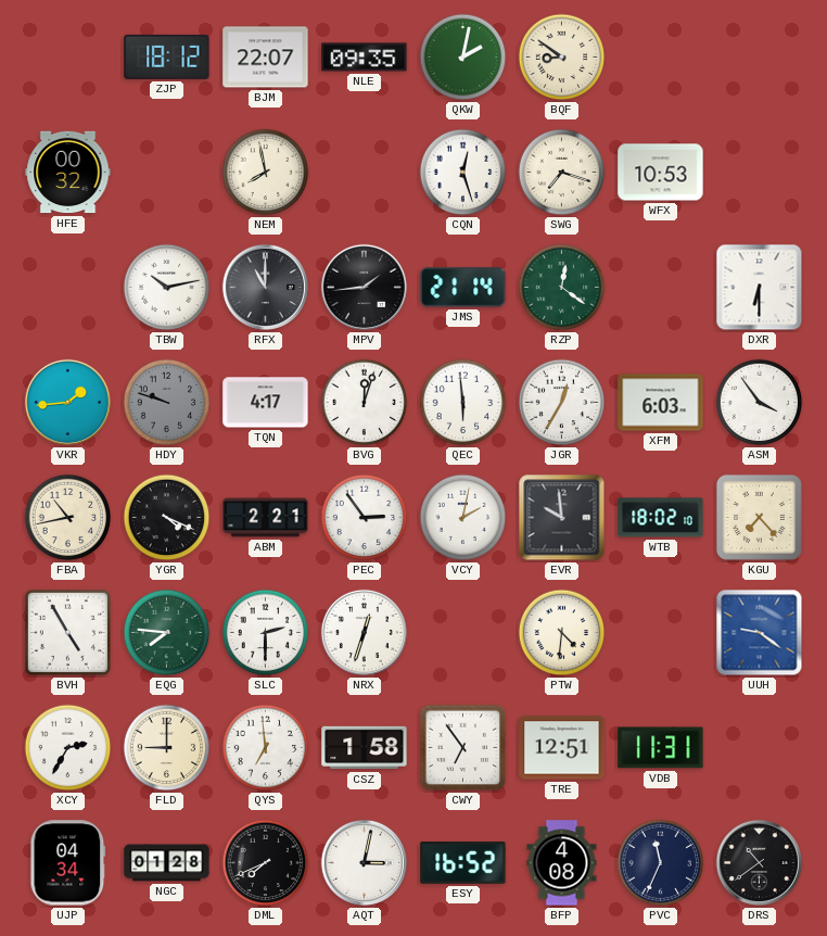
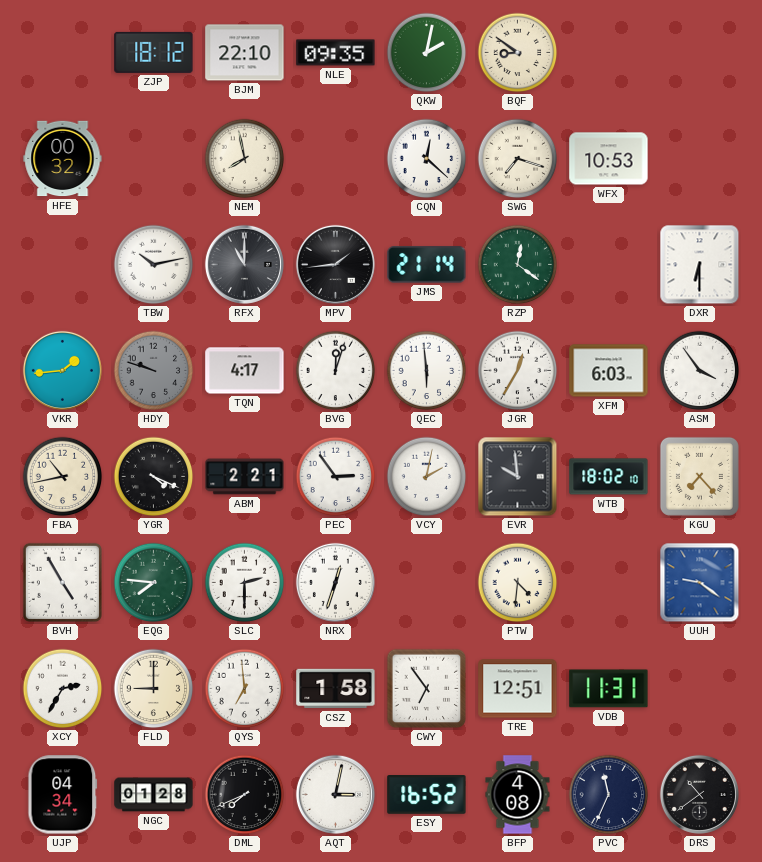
BJM: 22:07 -> 22:10 (245, 53)
CQN: 12:27 -> 12:22 (427, 159)
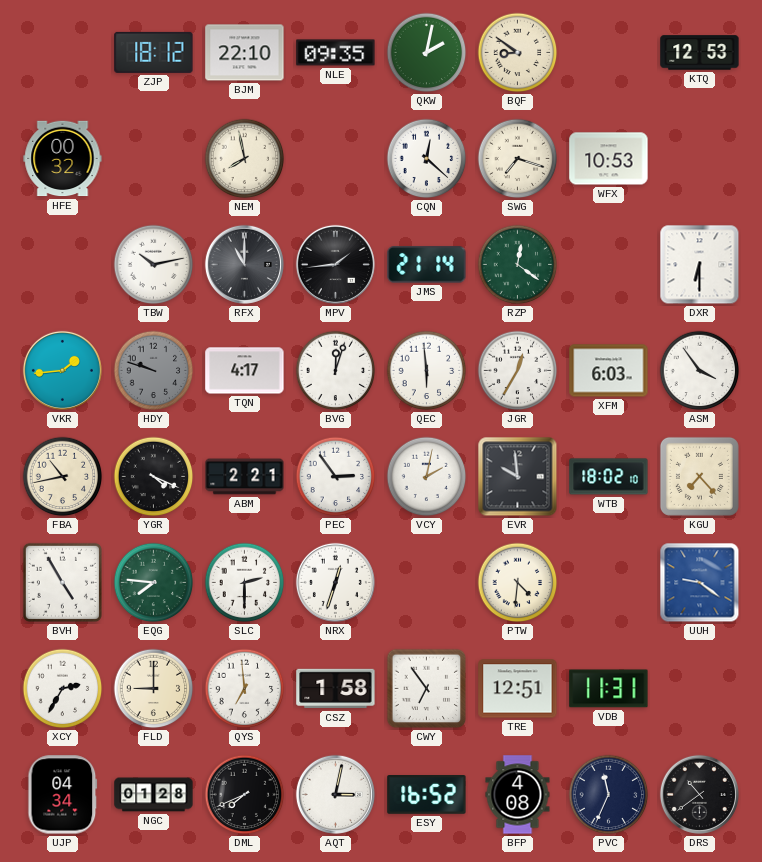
KTQ: none -> 12:53 (700, 53)
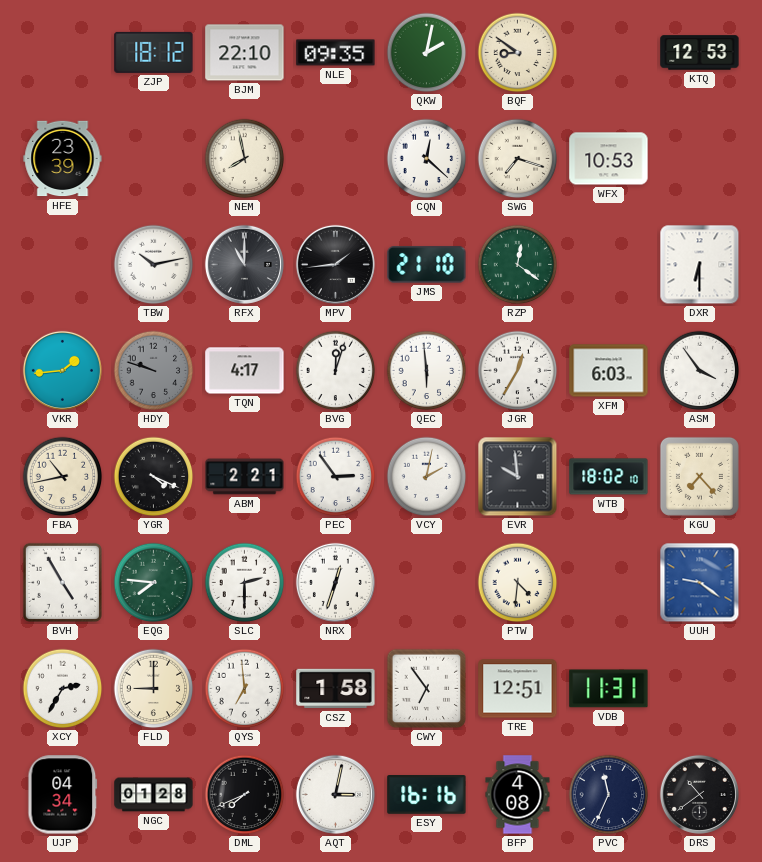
HFE: 00:32 -> 23:39 (63, 159)
JMS: 21:14 -> 21:10 (427, 265)
ESY: 16:52 -> 16:16 (427, 795)
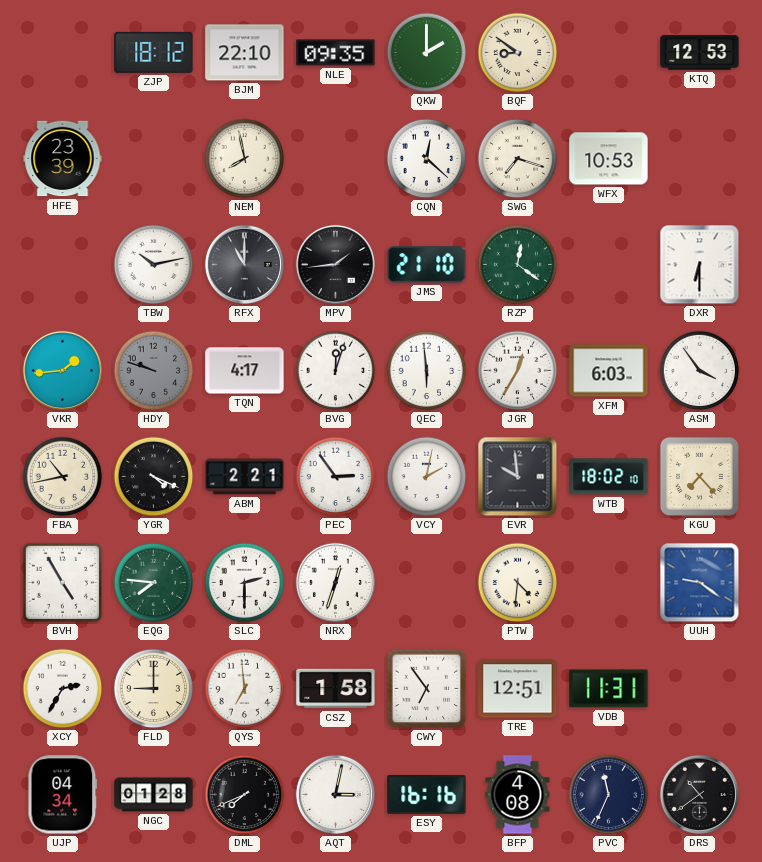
QKW: 2:02 -> 2:00 (427, 53)
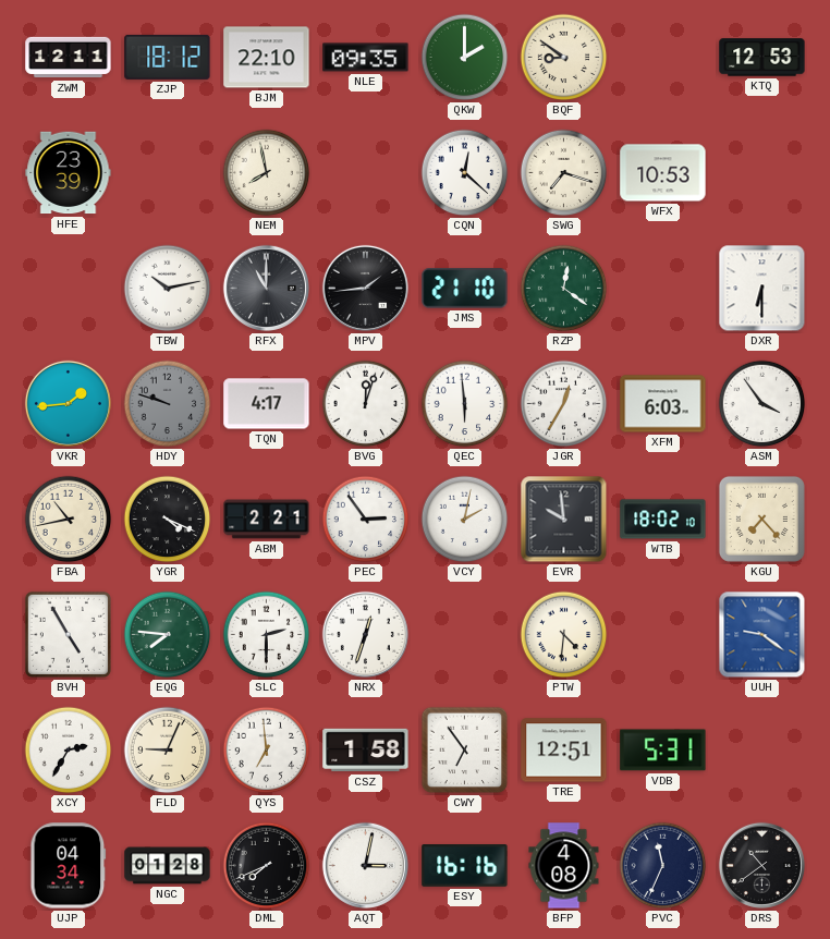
ZWM: none -> 12:11 (69, 58)
FLD: 9:00 -> 9:04 (168, 751)
VDB: 11:31 -> 5:31 (663, 751)
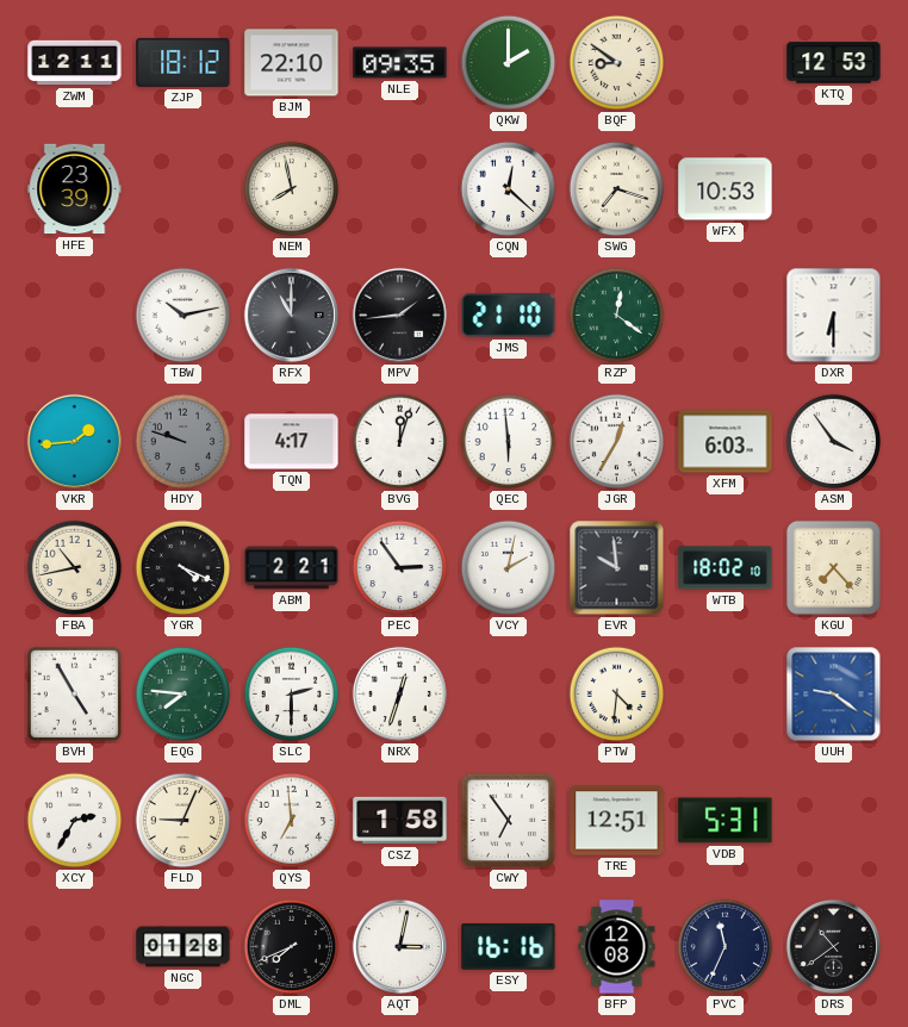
UJP: 04:34 -> none (69, 866)
BFP: 4:08 -> 12:08 (617, 947)
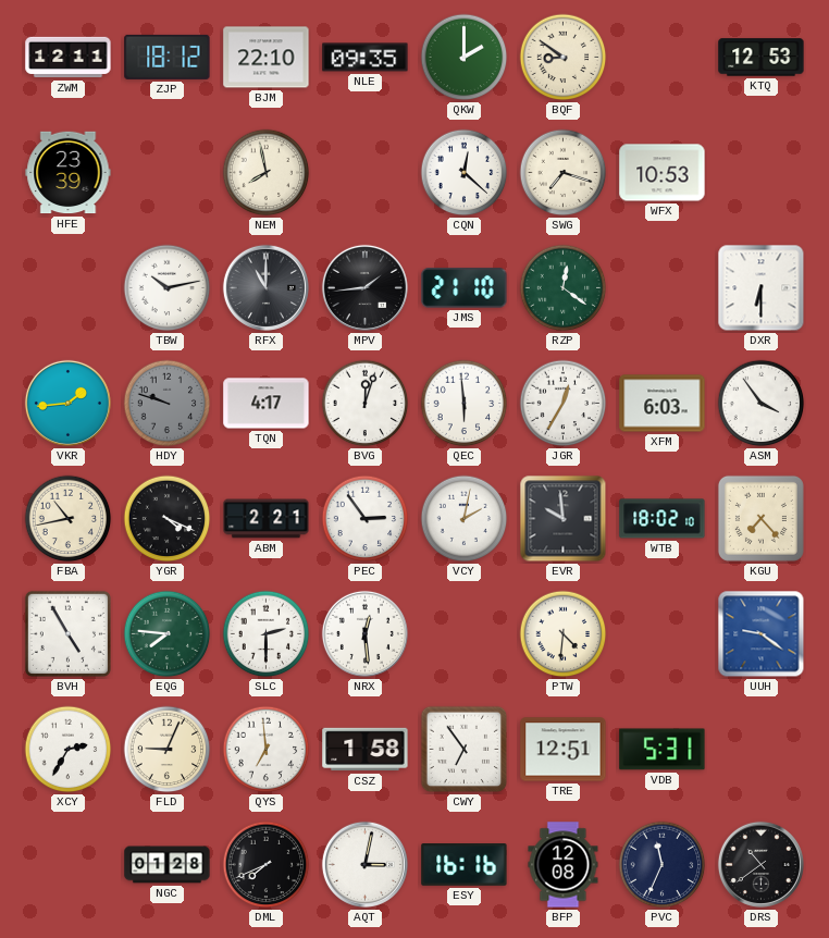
NRX: 12:33 -> 12:29 (364, 633)
